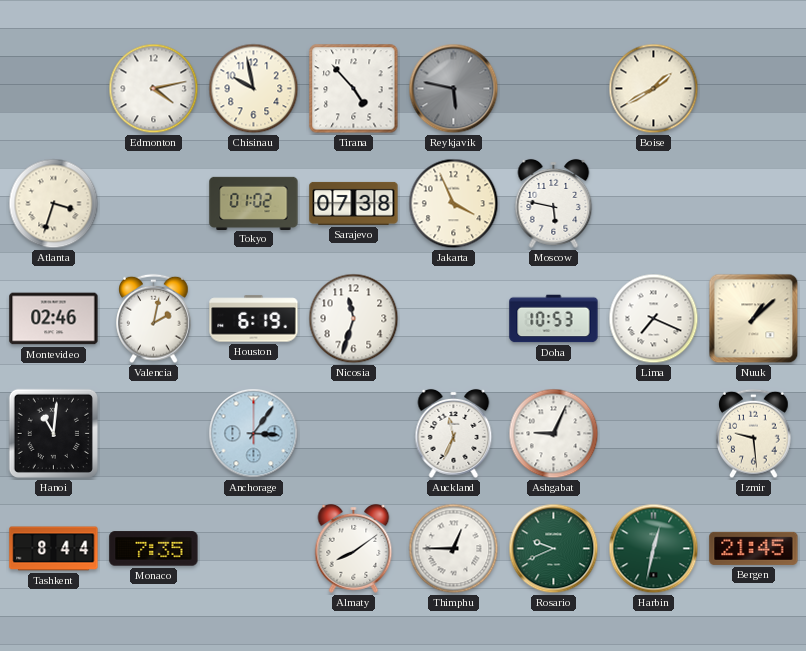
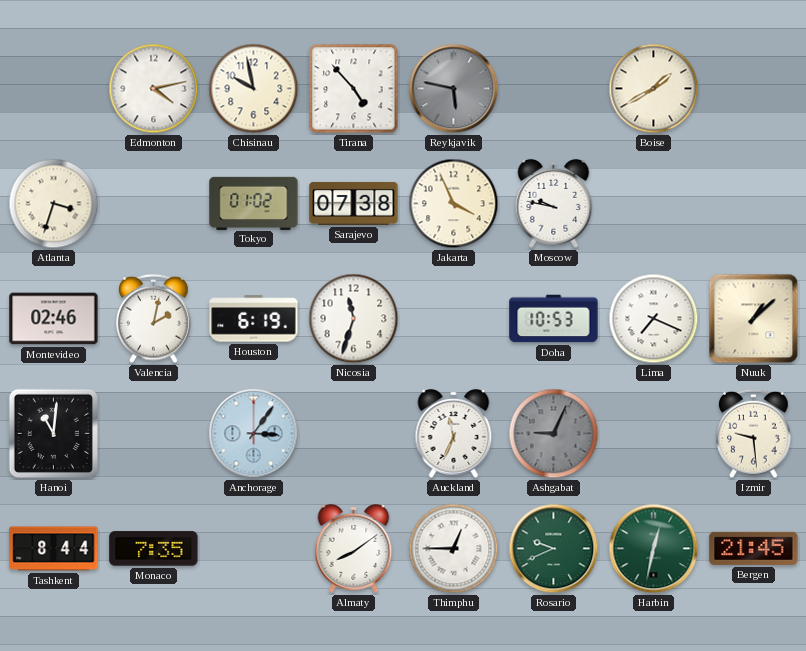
Moscow: 5:47 -> 9:47 (554, 203)
Ashgabat dial: white -> grey (554, 434)
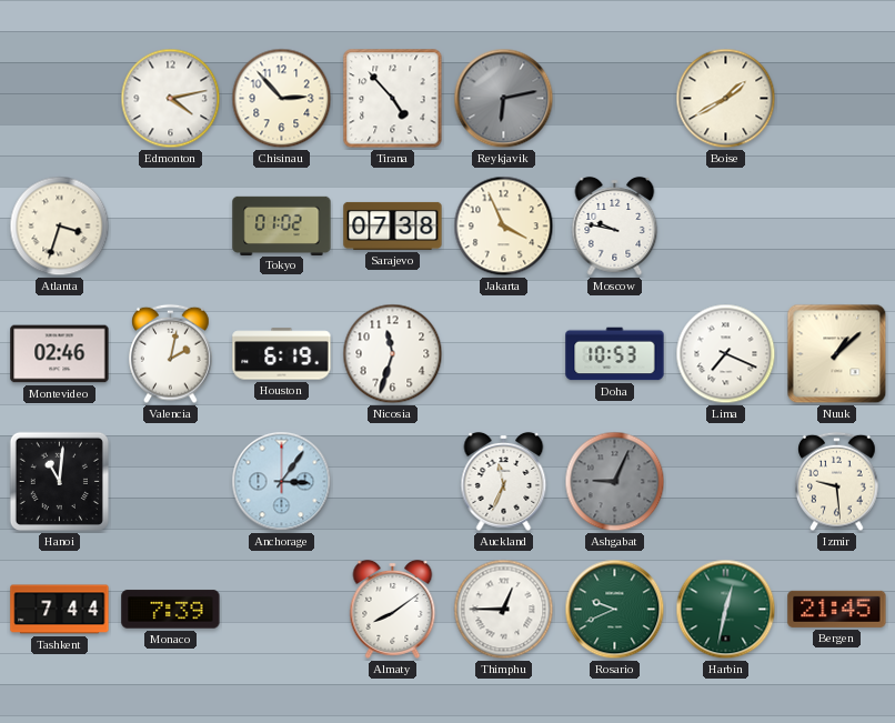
Chisinau: 9:58 -> 2:53 (282, 99)
Reykjavik: 5:47 -> 6:13 (504, 99)
Tashkent: 8:44 -> 7:44 (60, 610)
Monaco: 7:35 -> 7:39 (171, 610)
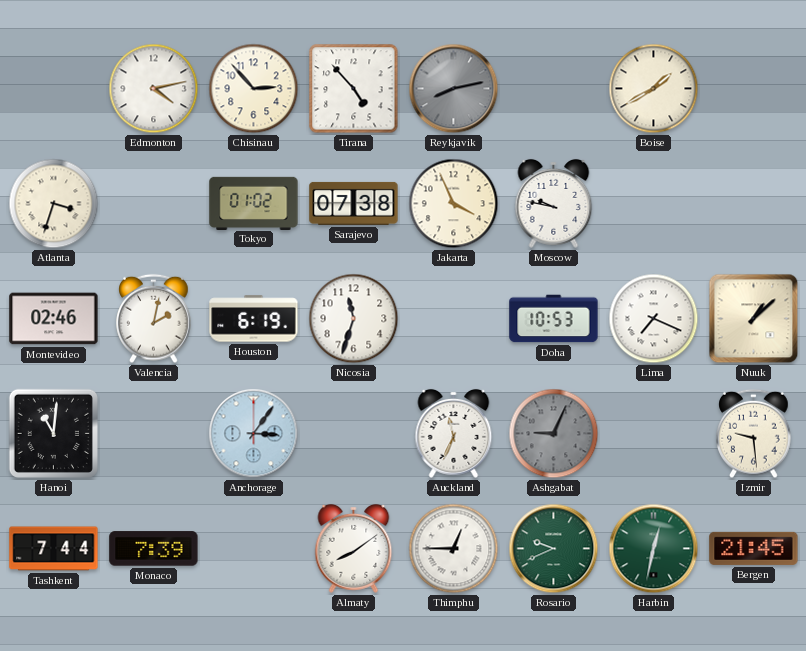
Reykjavik: 6:13 -> 8:13 (454, 89)
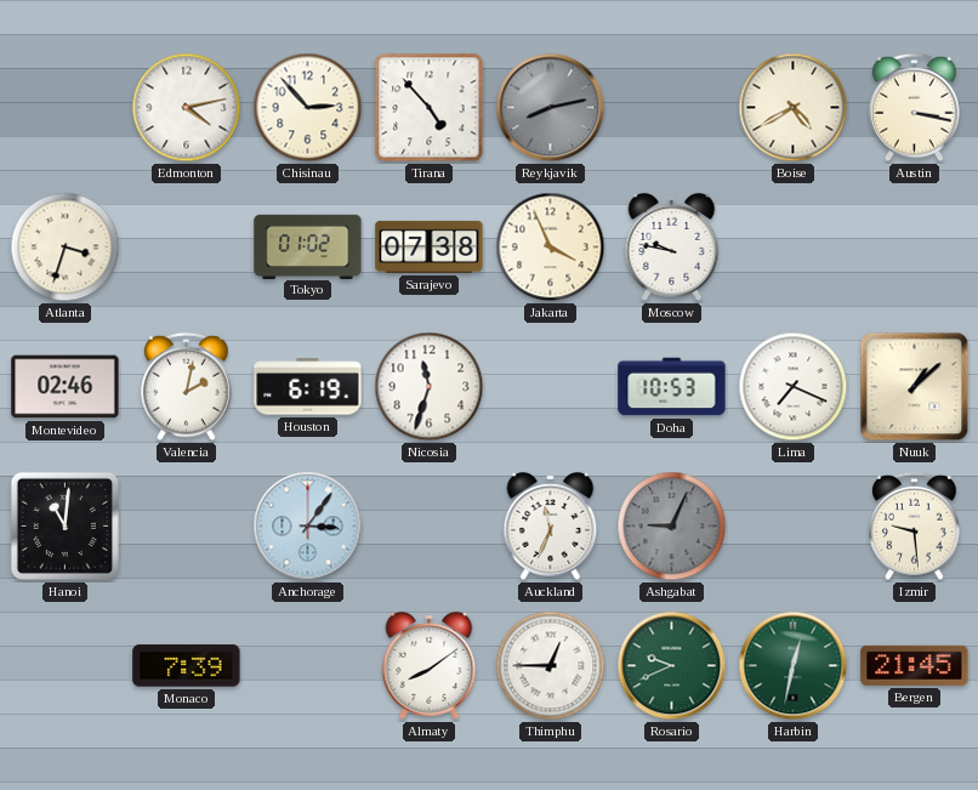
Boise: 1:40 -> 4:40 (794, 108)
Austin: none -> 3:17 (915, 108)
Tashkent: 7:44 -> none (54, 549)
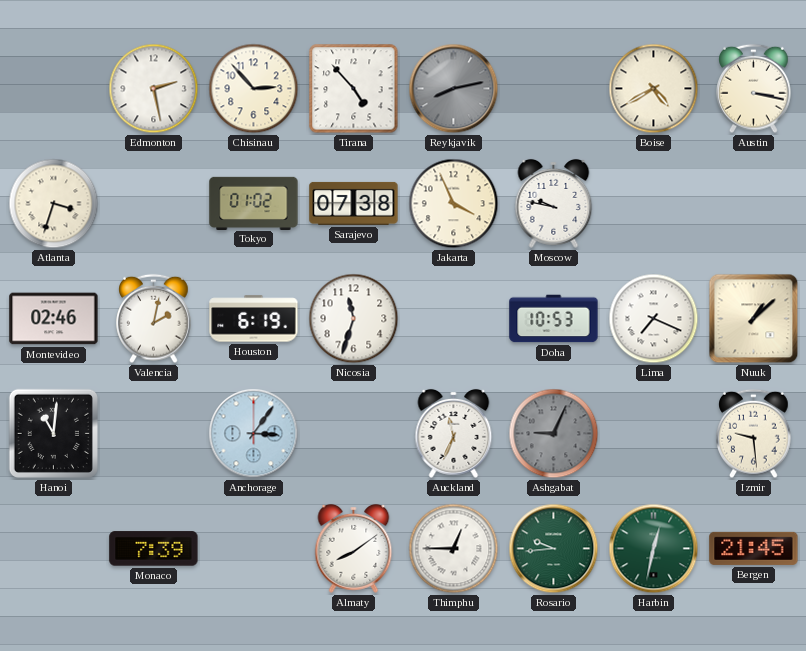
Edmonton: 4:13 -> 2:28 (154, 89)
Rosario: 9:41 -> 9:44 (554, 549)
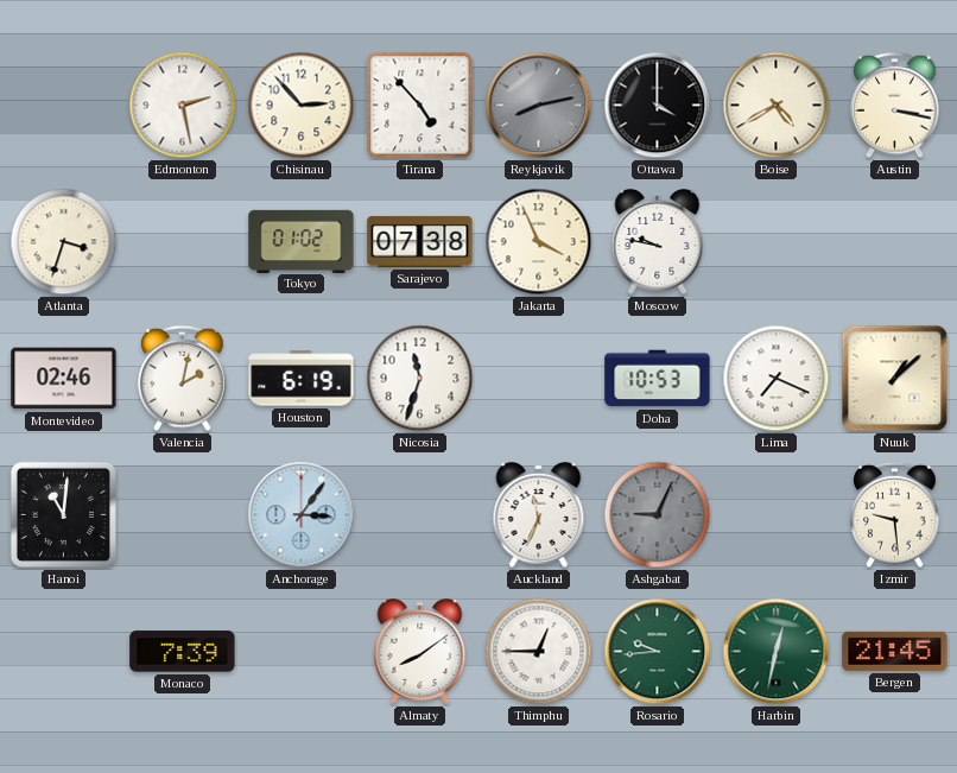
Ottawa: none -> 4:00 (658, 106)
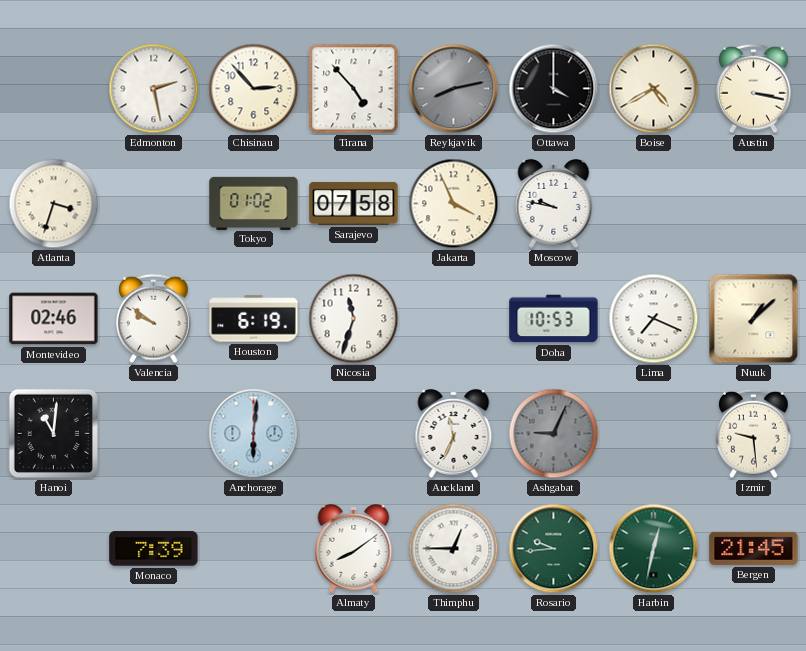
Sarajevo: 07:38 -> 07:58 (354, 203)
Valencia: 2:02 -> 9:51 (154, 319)
Anchorage: 3:06 -> 6:01 (254, 434)
